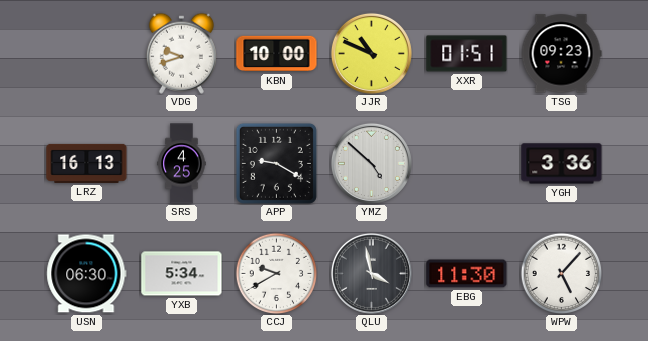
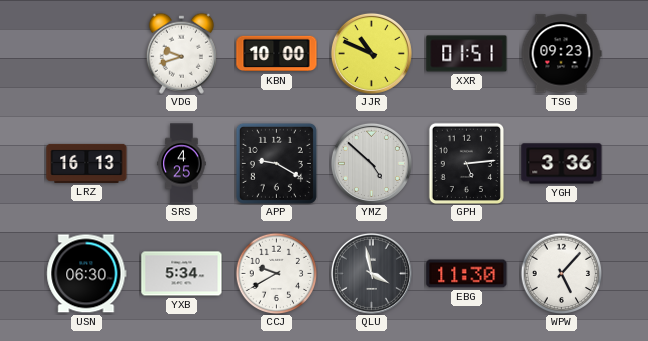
GPH: none -> 5:14 (466, 163)
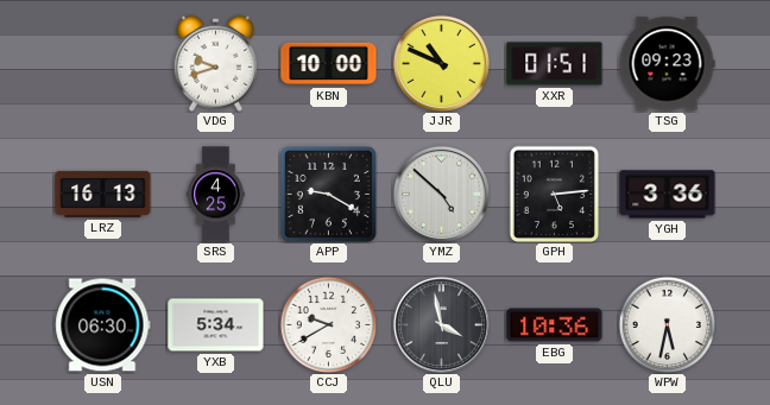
EBG: 11:30 -> 10:36 (555, 325)
WPW: 5:07 -> 5:32 (667, 324)
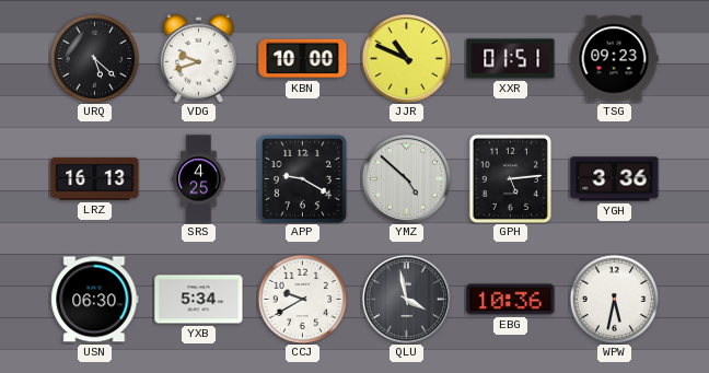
URQ: none -> 5:22 (94, 58)
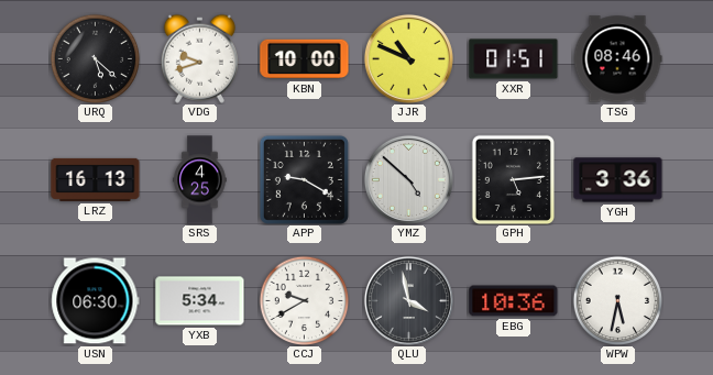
TSG: 09:23 -> 08:46 (617, 59)
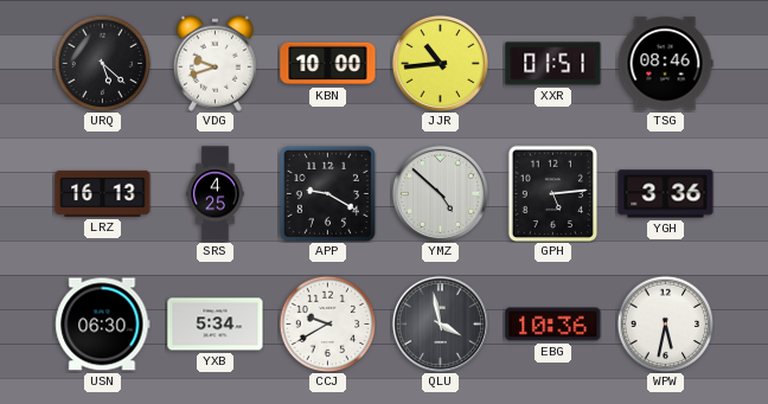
JJR: 10:49 -> 10:44 (440, 63)
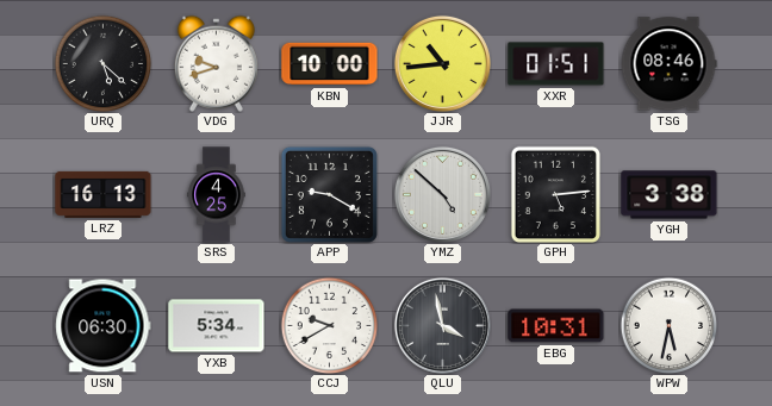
YGH: 3:36 -> 3:38 (670, 195)
EBG: 10:36 -> 10:31 (556, 326)
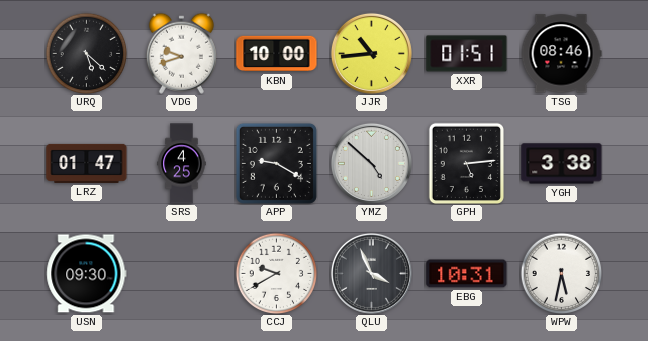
LRZ: 16:13 -> 01:47 (87, 163)
USN: 06:30 -> 09:30 (87, 274)
YXB: 5:34 -> none (217, 326)
QLU: 3:58 -> 3:56 (371, 273)
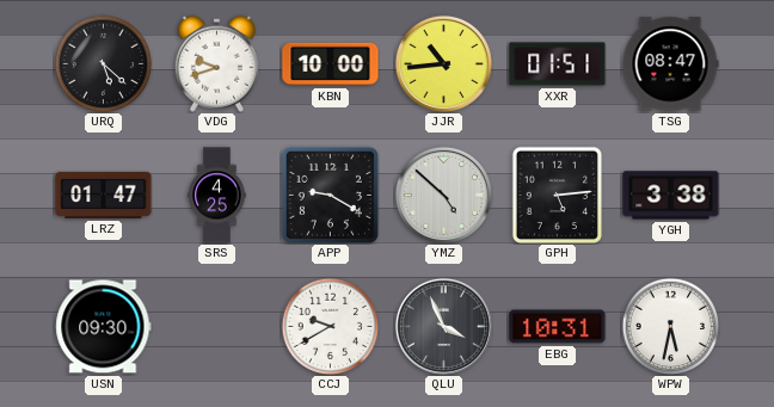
TSG: 08:46 -> 08:47 (670, 64)
